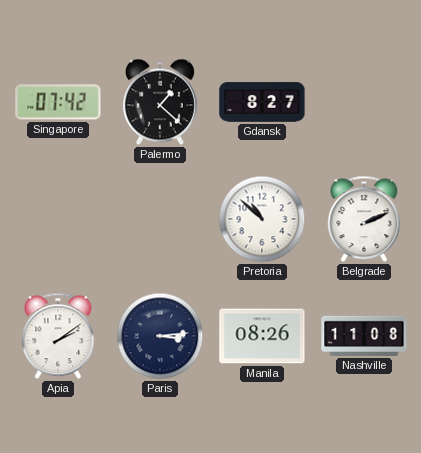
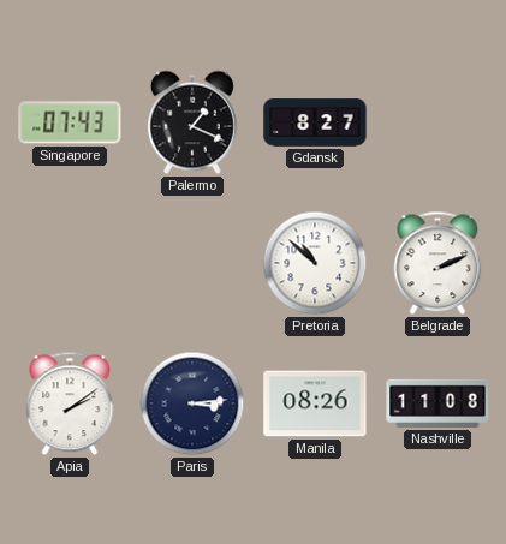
Singapore: 07:42 -> 07:43 (70, 122)
Palermo: 1:22 -> 1:19 (192, 122)
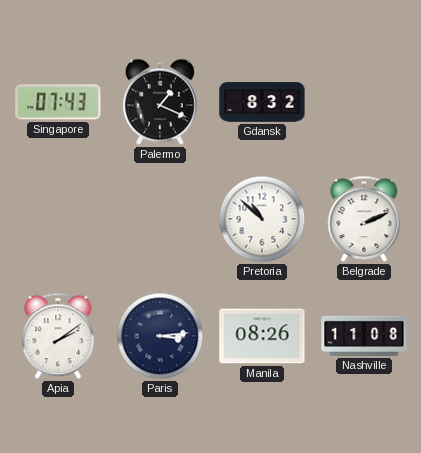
Gdansk: 8:27 -> 8:32 (262, 102)
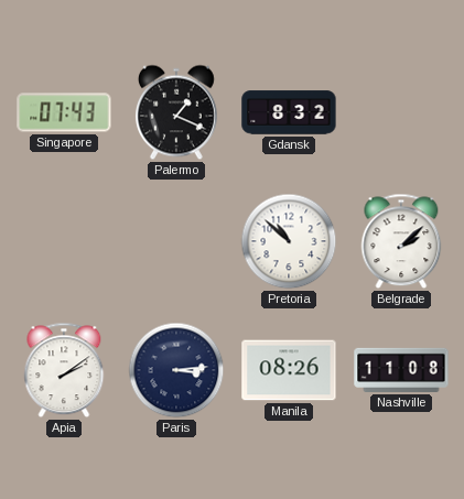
Belgrade: 2:11 -> 2:08 (401, 241)
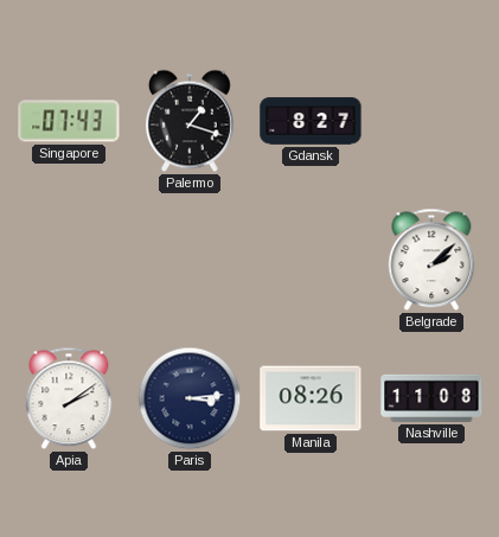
Palermo: 1:19 -> 1:18 (190, 121)
Gdansk: 8:32 -> 8:27 (311, 121)
Pretoria: 10:52 -> none (289, 241)
